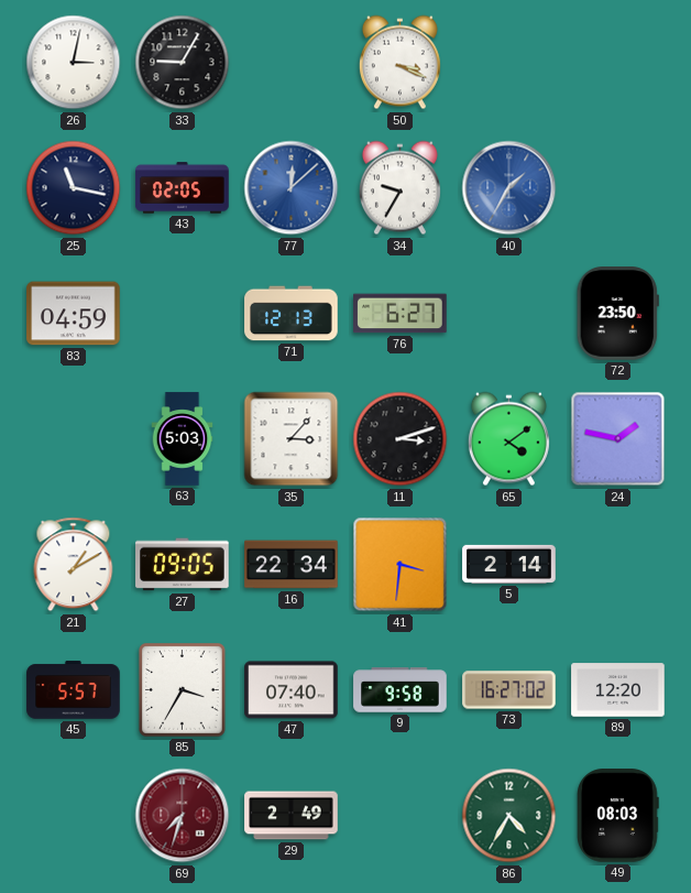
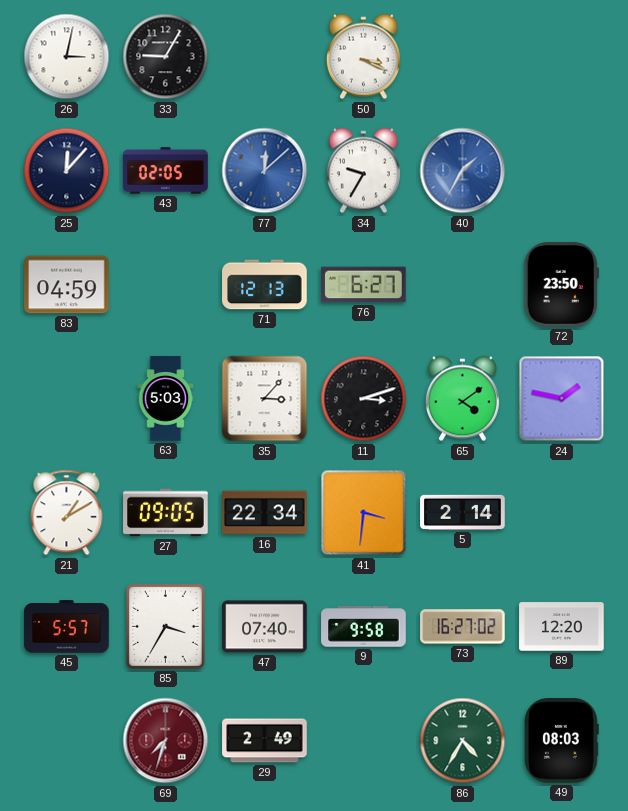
25: 11:17 -> 12:07 (67, 171)
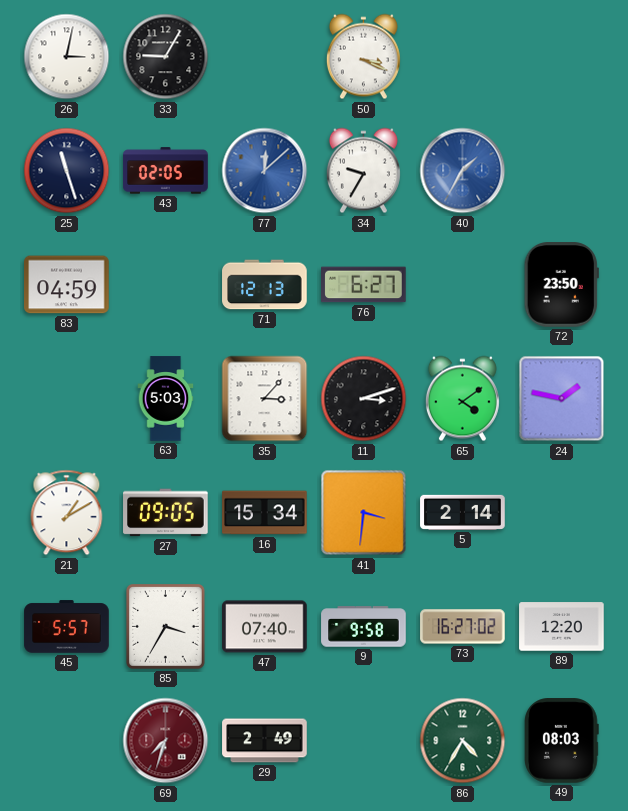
25: 12:07 -> 11:27 (67, 171)
16: 22:34 -> 15:34 (265, 513)
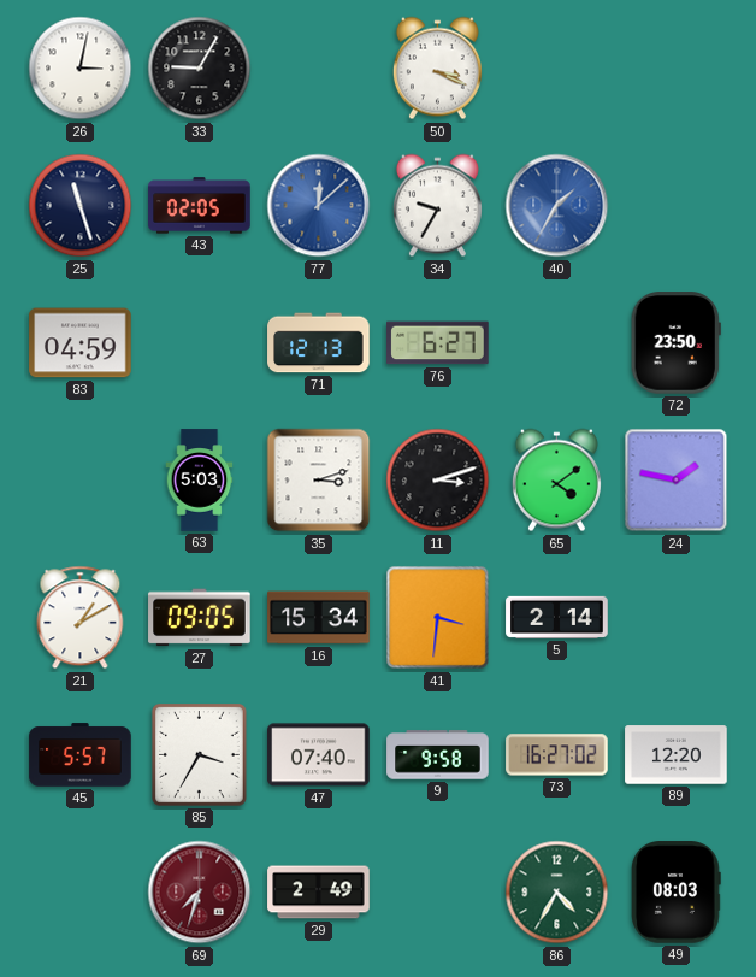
35: 3:07 -> 3:12 (319, 481)
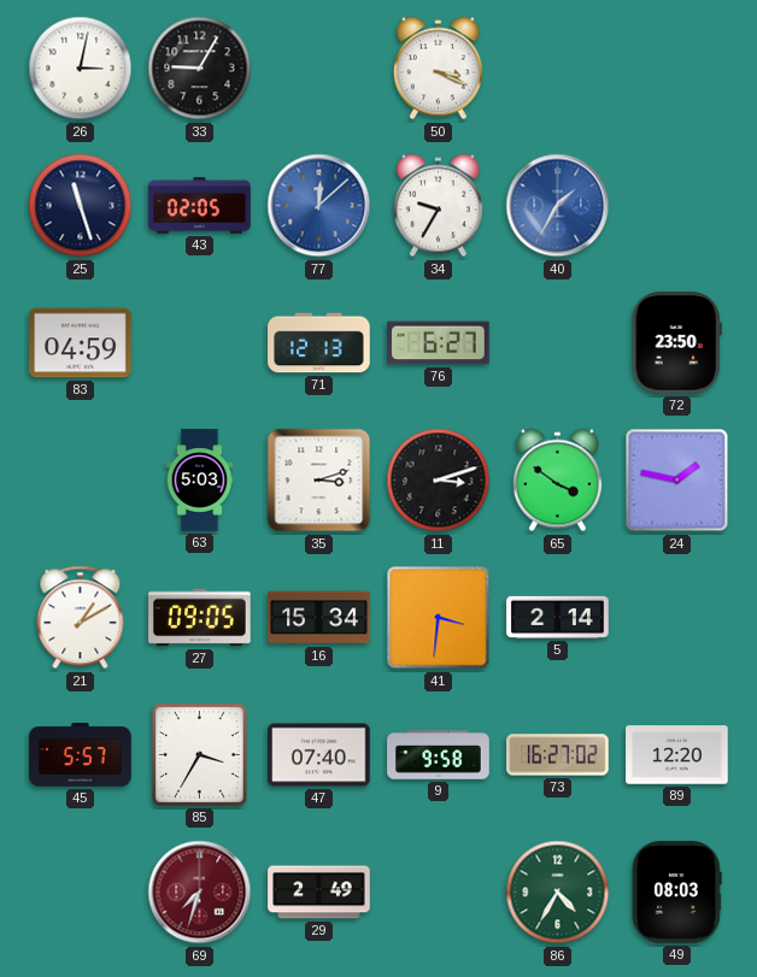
65: 4:09 -> 3:51 (557, 481)
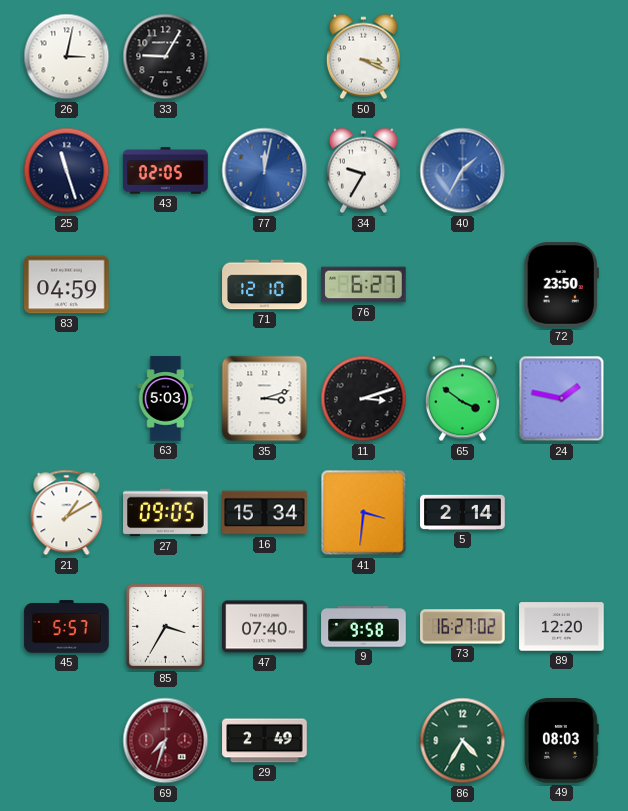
77: 12:08 -> 12:02 (265, 171)
71: 12:13 -> 12:10 (265, 285)
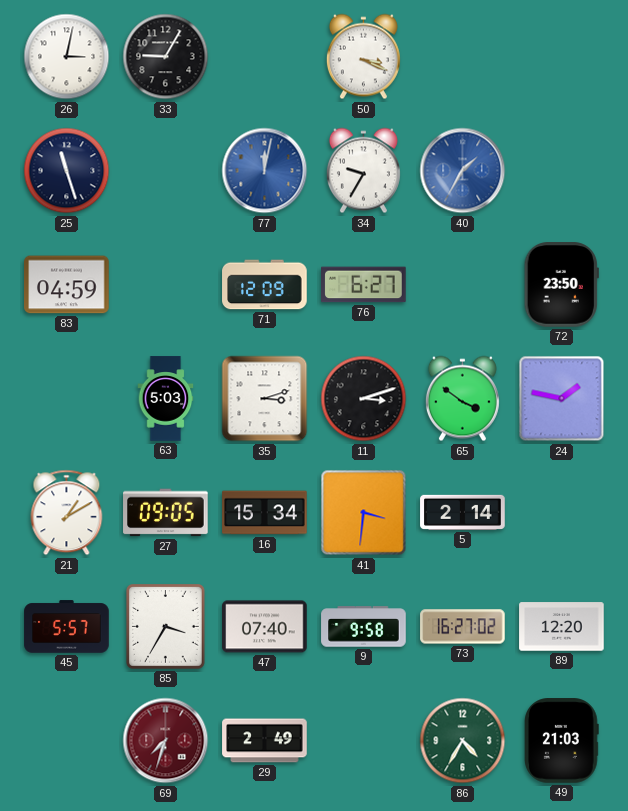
43: 02:05 -> none (166, 171)
71: 12:10 -> 12:09 (265, 285)
49: 08:03 -> 21:03 (562, 741)
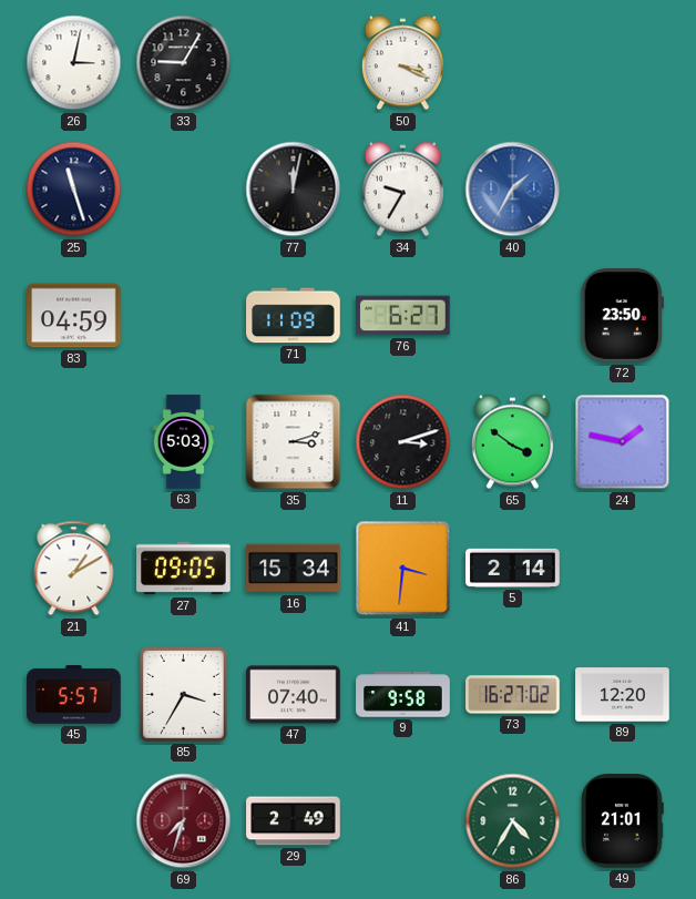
77 dial: blue -> black (294, 190)
71: 12:09 -> 11:09 (294, 316)
49: 21:03 -> 21:01 (623, 821)
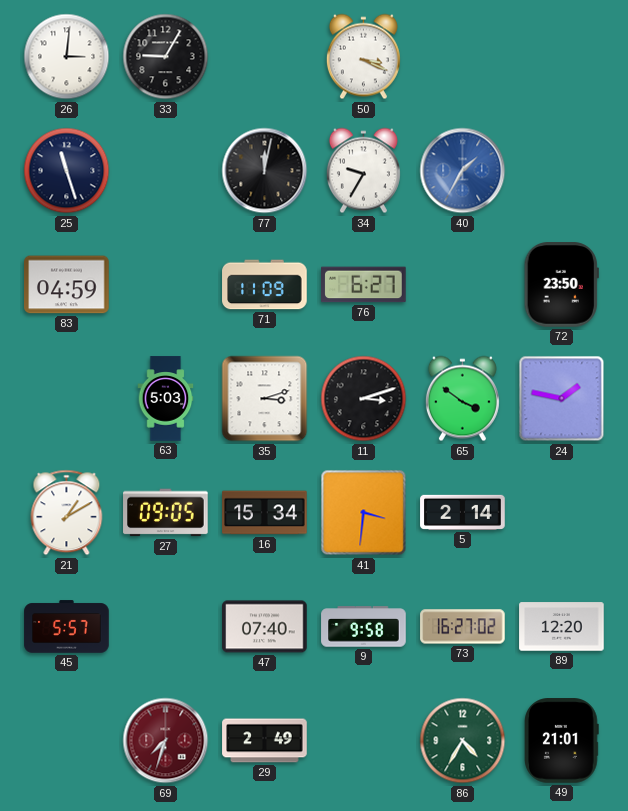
26: 3:02 -> 3:01 (67, 57)
85: 3:35 -> none (184, 695)
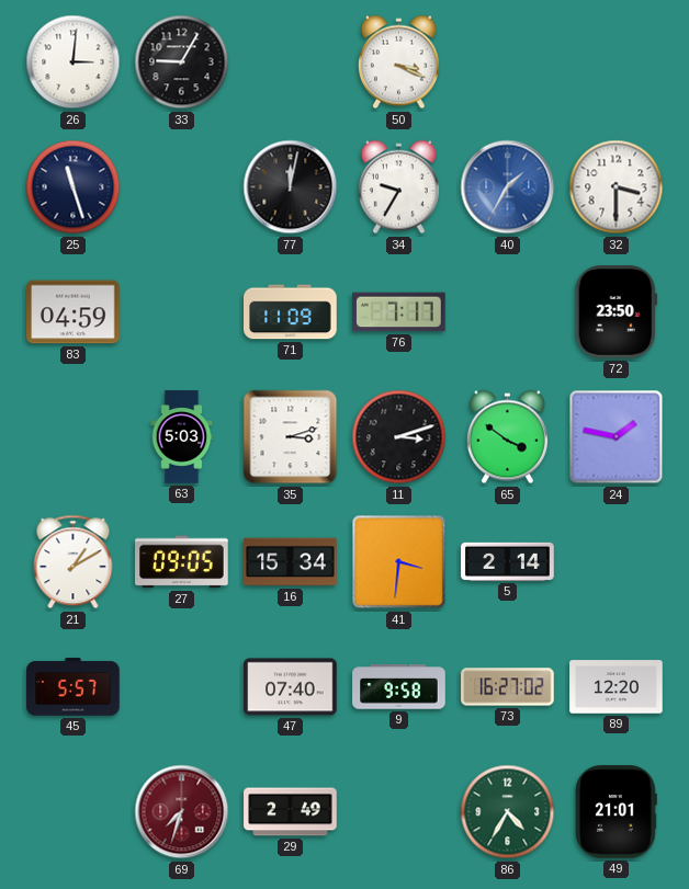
32: none -> 3:30 (617, 187)
76: 6:27 -> 7:17 (399, 312)
